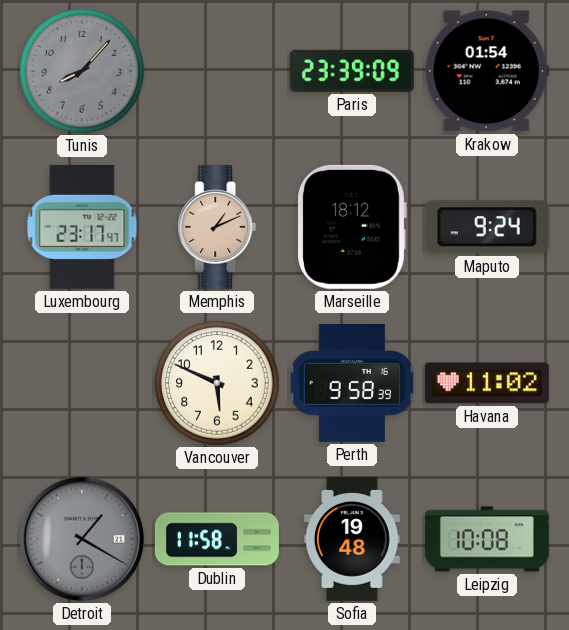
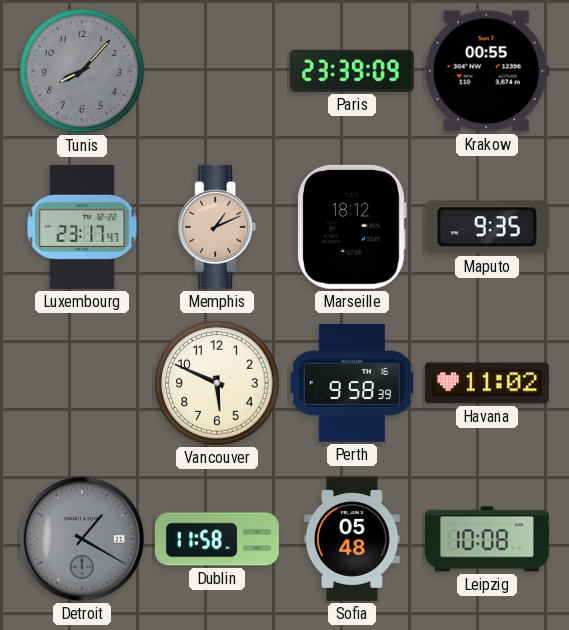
Krakow: 01:54 -> 00:55 (487, 71)
Maputo: 9:24 -> 9:35 (487, 227)
Sofia: 19:48 -> 05:48 (352, 539)
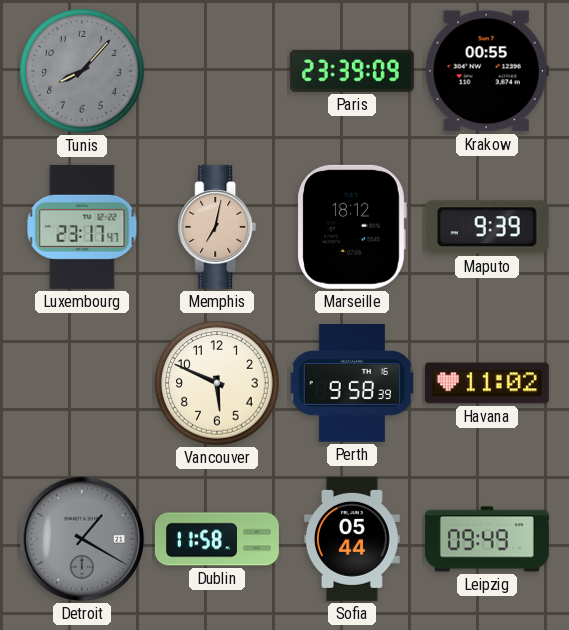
Memphis: 1:11 -> 7:02 (217, 227)
Maputo: 9:35 -> 9:39 (487, 227)
Sofia: 05:48 -> 05:44 (352, 539)
Leipzig: 10:08 -> 09:49 (487, 539)
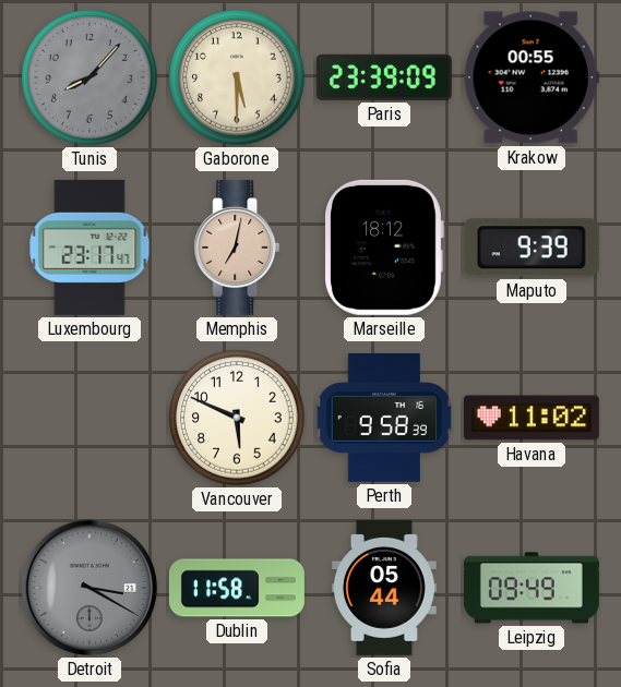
Gaborone: none -> 5:30 (237, 77)
Detroit: 1:20 -> 3:20 (89, 588)
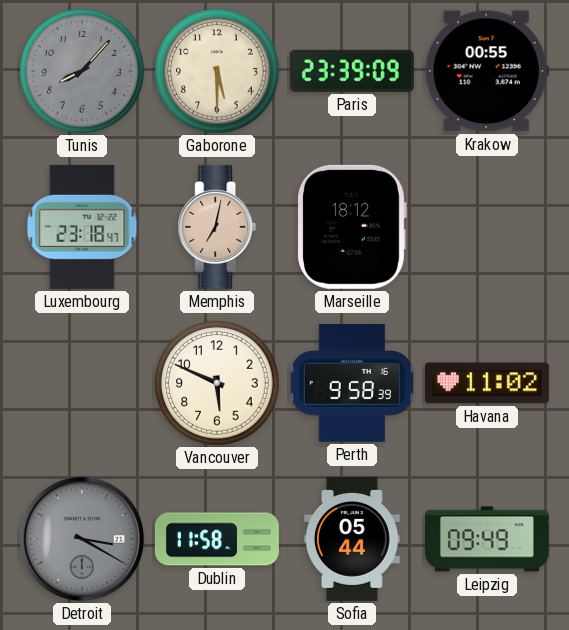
Luxembourg: 23:17 -> 23:18 (82, 227)
Maputo: 9:39 -> none (532, 248)
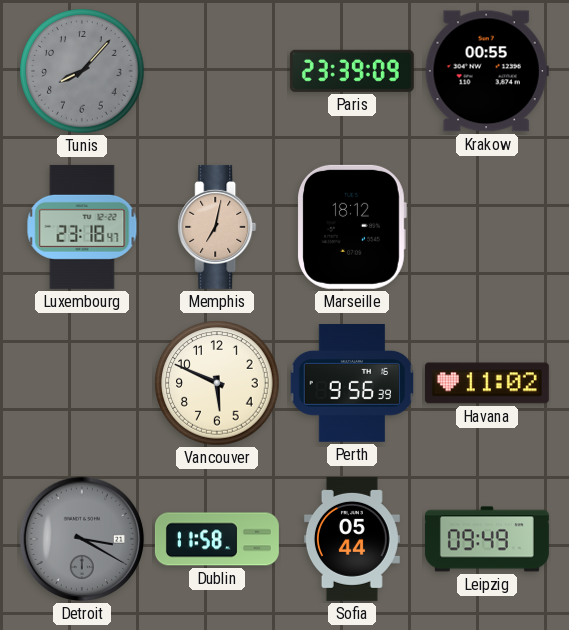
Gaborone: 5:30 -> none (217, 71)
Perth: 9:58 -> 9:56 (352, 384)
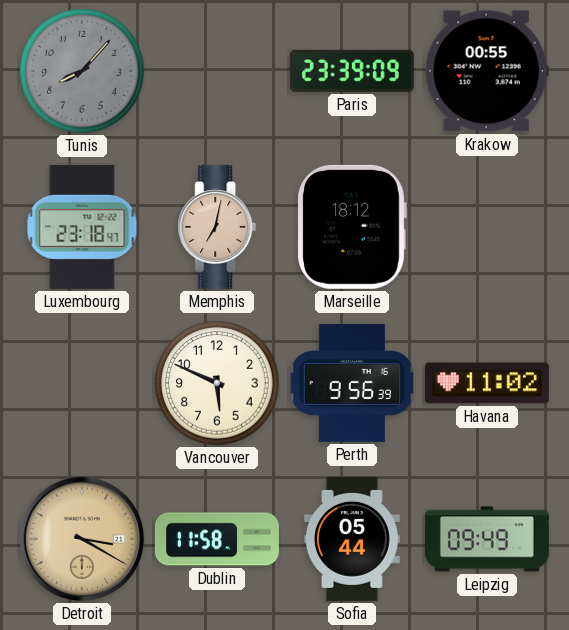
Detroit dial: grey -> champagne (82, 539)
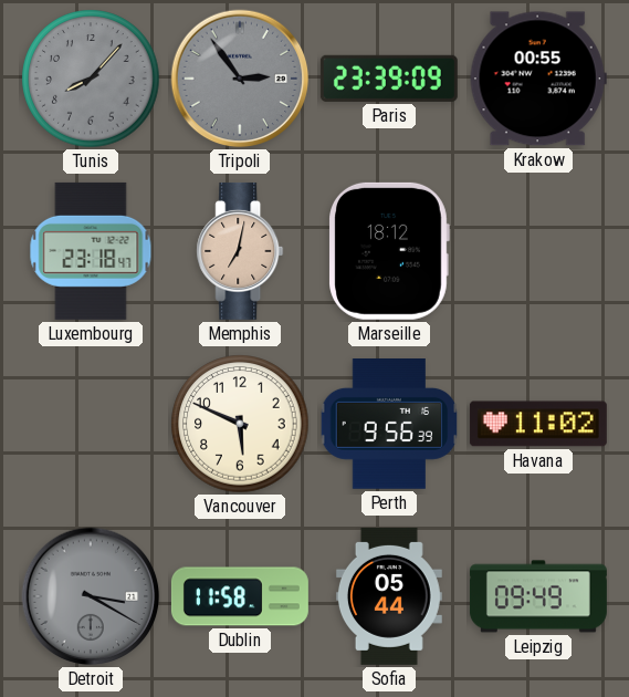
Tripoli: none -> 2:54 (240, 79)
Detroit dial: champagne -> grey (91, 596)
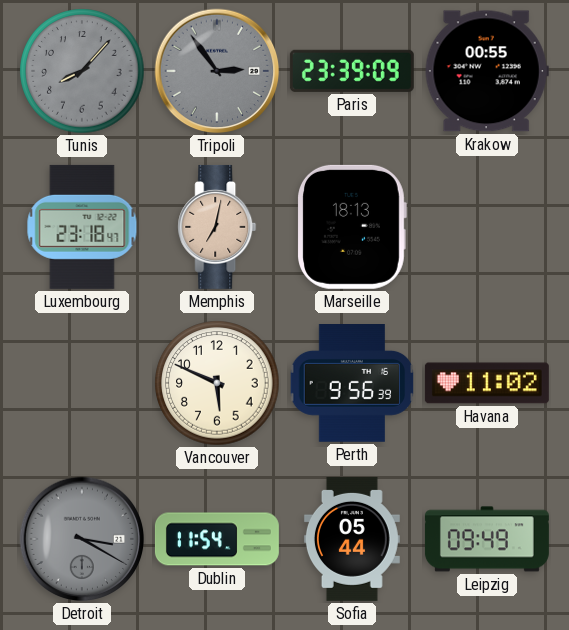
Marseille: 18:12 -> 18:13 (352, 227)
Dublin: 11:58 -> 11:54 (217, 539)
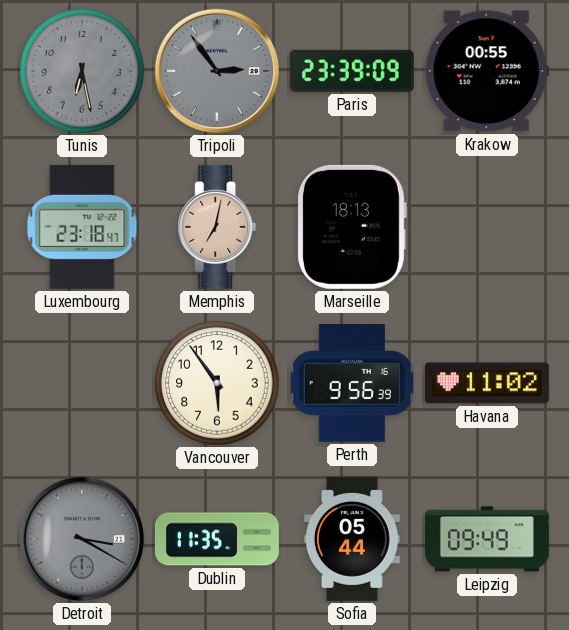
Tunis: 8:07 -> 6:28 (82, 71)
Vancouver: 5:49 -> 5:54 (217, 383)
Dublin: 11:54 -> 11:35 (217, 539)
